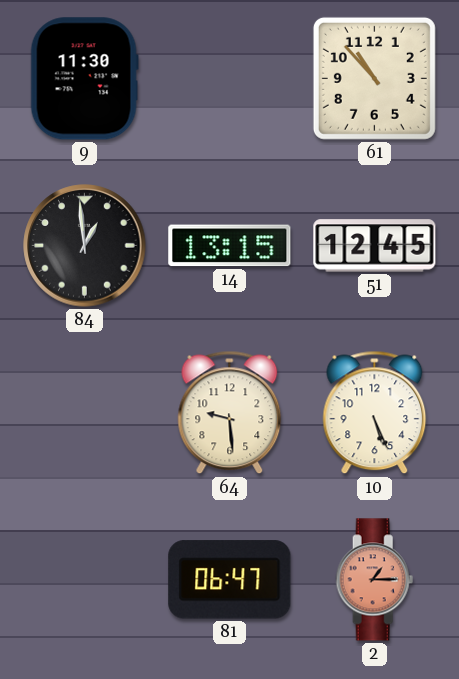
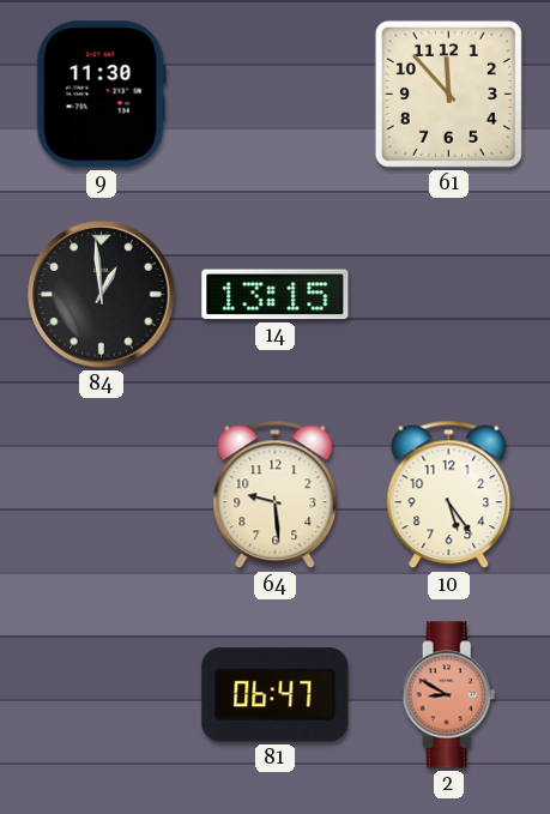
61: 10:53 -> 11:53 (448, 94)
51: 12:45 -> none (375, 246)
10: 5:26 -> 5:24 (449, 495)
2: 1:15 -> 8:50 (449, 695)
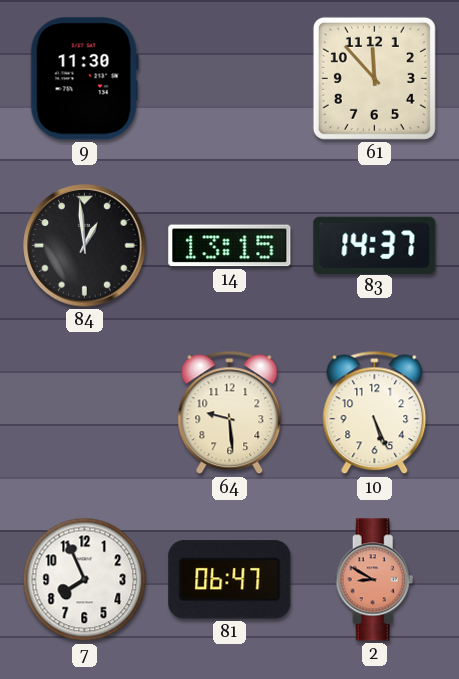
83: none -> 14:37 (375, 245)
10: 5:24 -> 5:26 (375, 413)
7: none -> 7:56 (85, 580)
